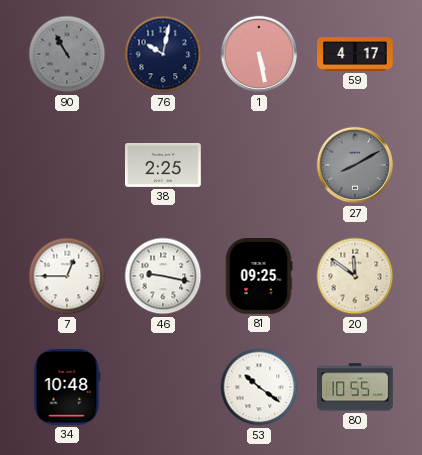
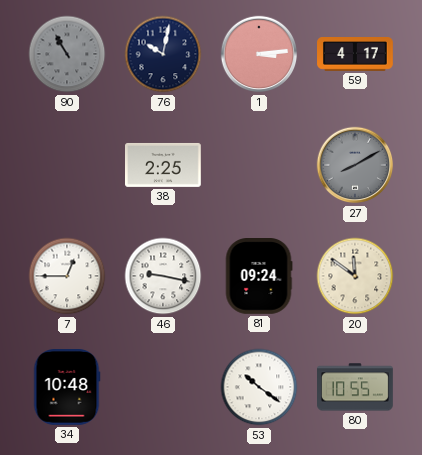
1: 5:28 -> 3:14 (259, 54)
81: 09:25 -> 09:24 (259, 277)
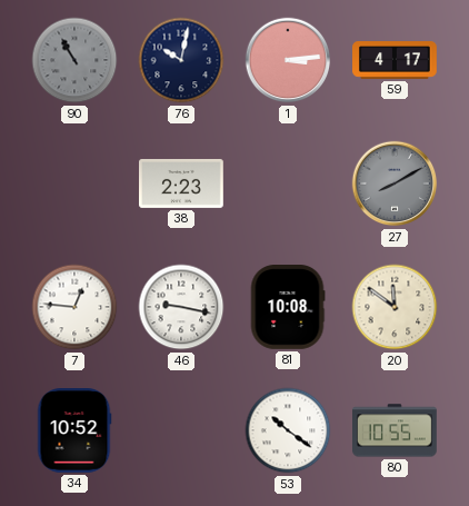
38: 2:25 -> 2:23 (182, 183)
7: 12:45 -> 12:46 (74, 307)
81: 09:24 -> 10:08 (288, 308)
34: 10:48 -> 10:52 (74, 431)
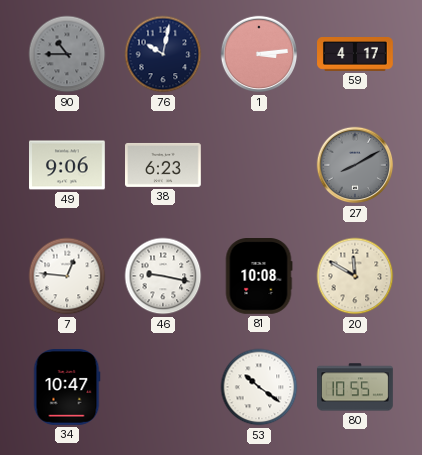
90: 10:55 -> 10:45 (67, 54)
49: none -> 9:06 (68, 165)
38: 2:23 -> 6:23 (164, 165)
20: 11:51 -> 11:50 (355, 276)
34: 10:52 -> 10:47 (67, 388)
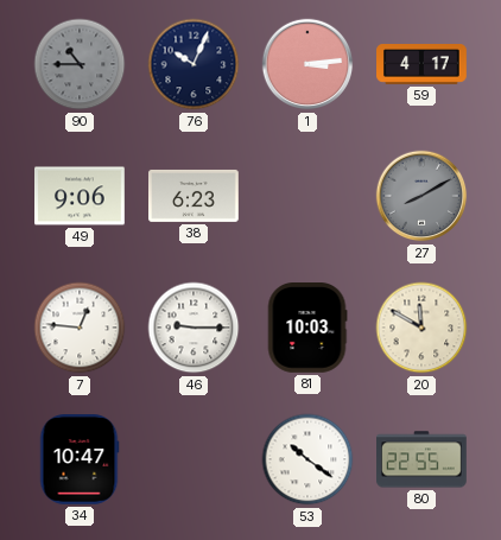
76: 10:02 -> 10:04 (194, 64)
46: 9:17 -> 9:15 (194, 328)
81: 10:08 -> 10:03 (307, 329)
80: 10:55 -> 22:55 (423, 459)
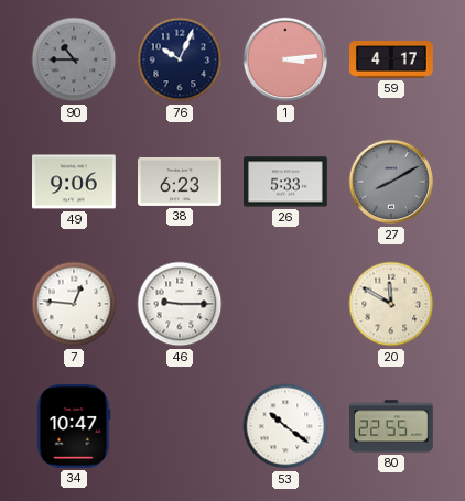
26: none -> 5:33 (286, 182)
81: 10:03 -> none (307, 329)
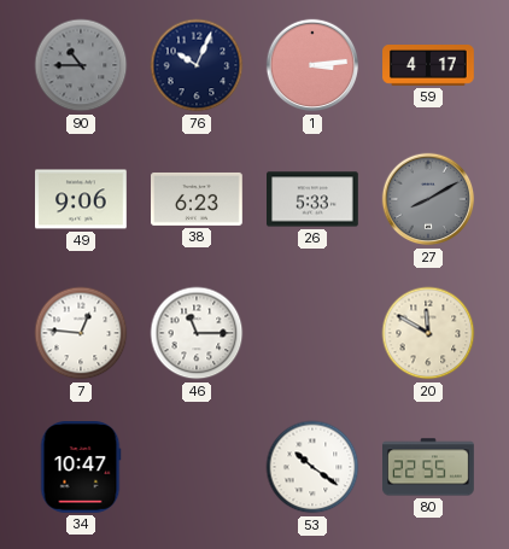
46: 9:15 -> 11:15 (197, 333)
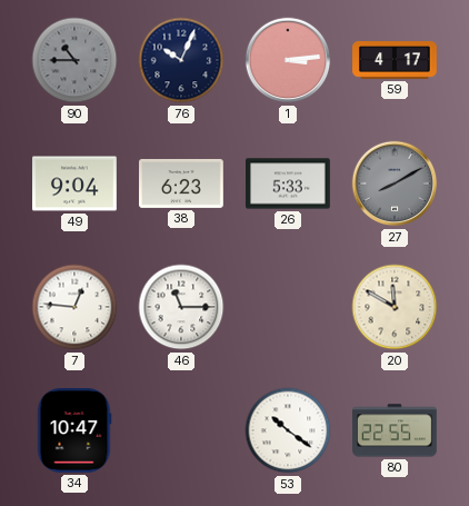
49: 9:06 -> 9:04 (76, 183)
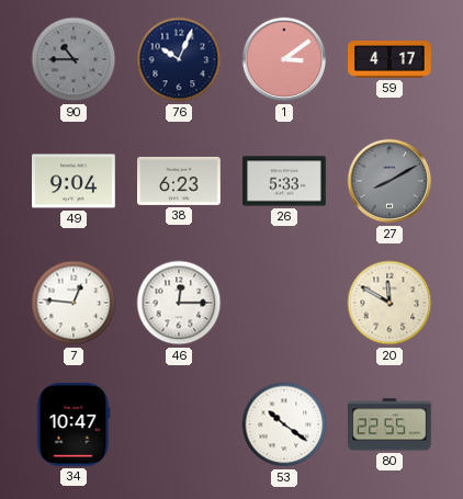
1: 3:14 -> 3:09 (284, 59)
46: 11:15 -> 12:15 (179, 303)
